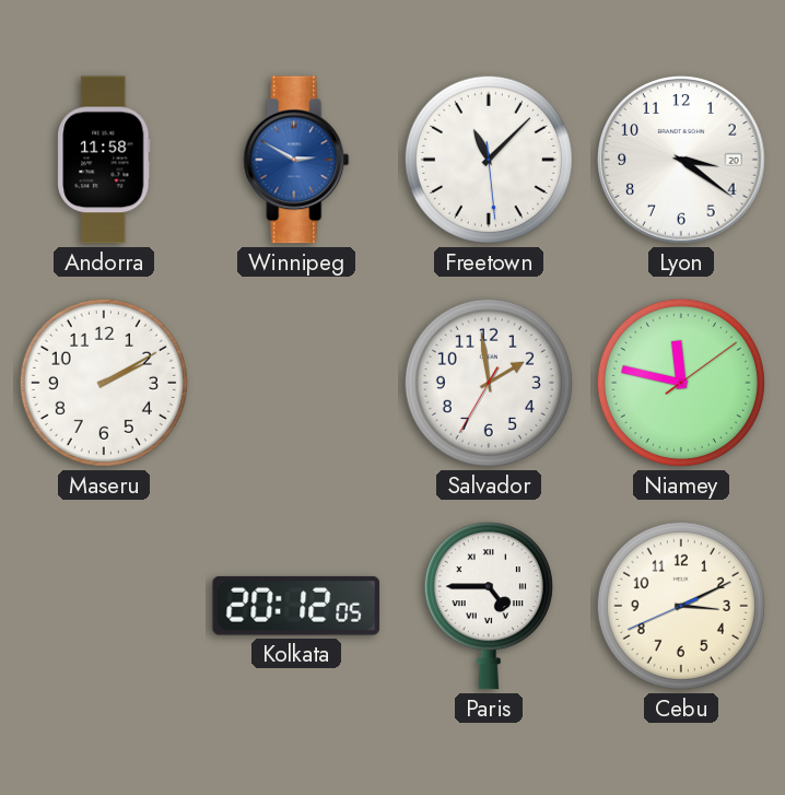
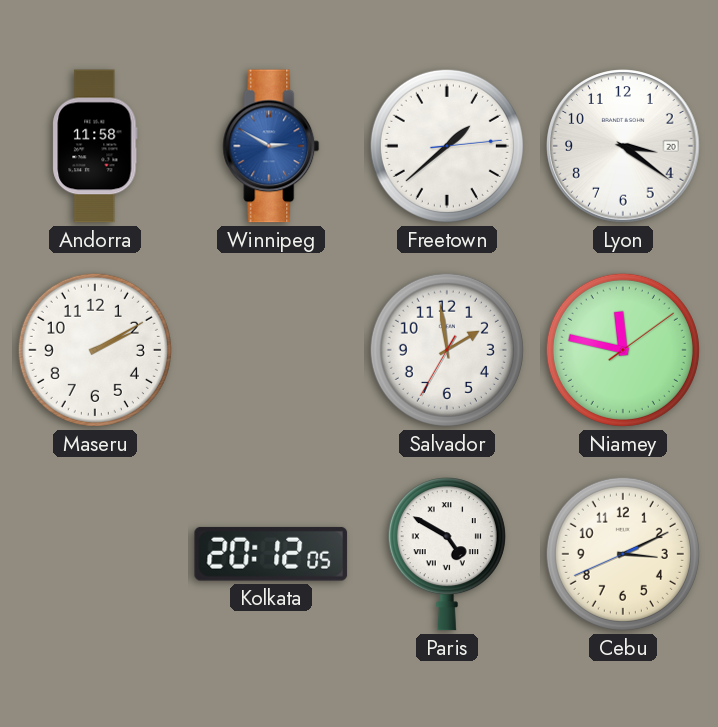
Freetown: 11:07 -> 1:38 (447, 146)
Paris: 4:45 -> 4:50 (447, 554)
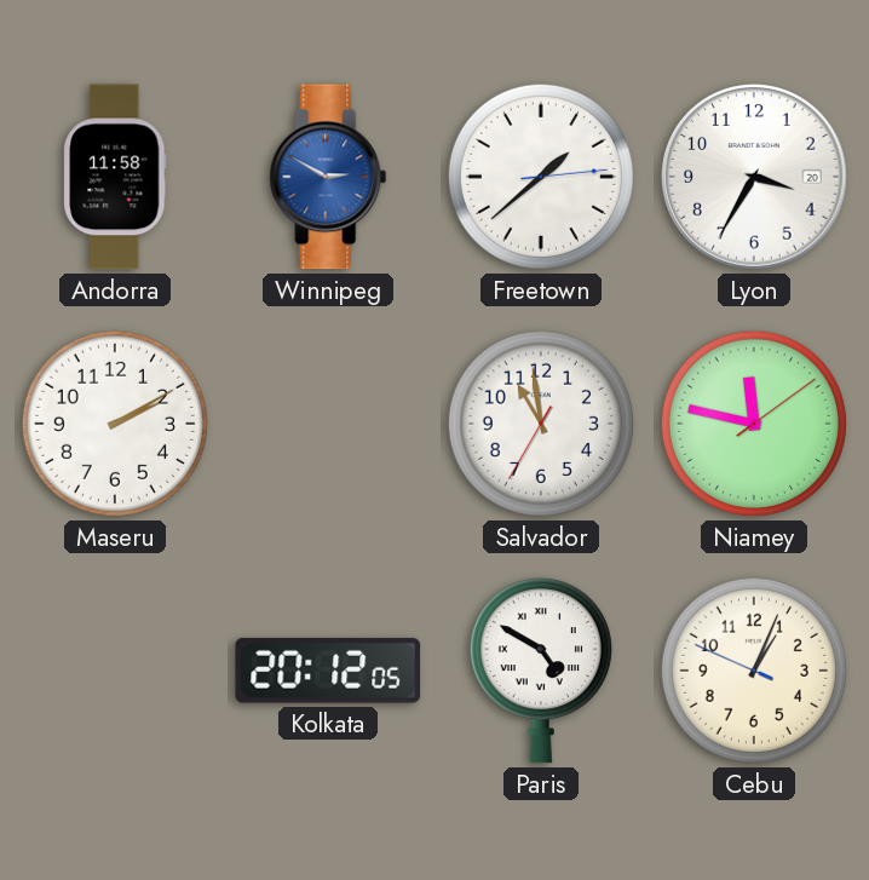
Lyon: 3:21 -> 3:35 (754, 177)
Salvador: 1:58 -> 10:58 (541, 424)
Cebu: 3:10 -> 1:03 (754, 671)
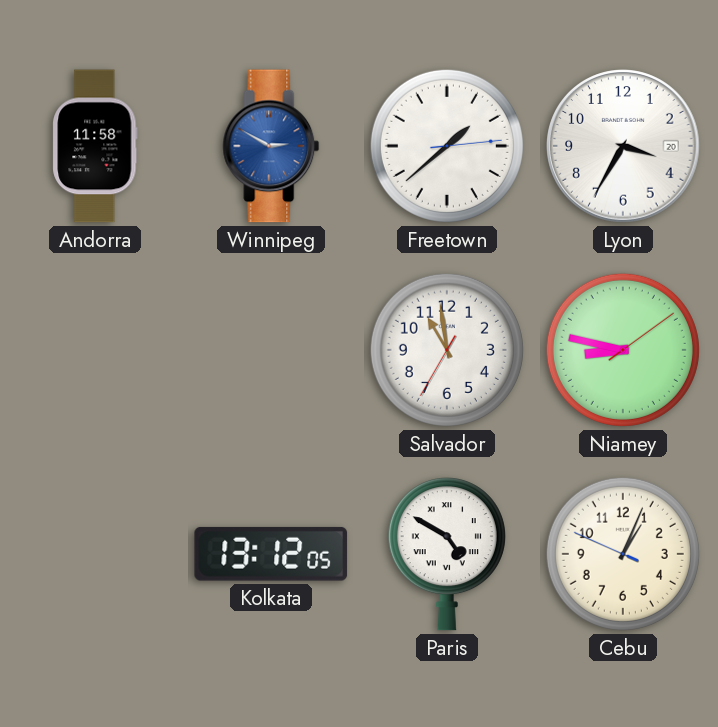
Maseru: 2:10 -> none (115, 424)
Niamey: 11:47 -> 8:47 (623, 350)
Kolkata: 20:12 -> 13:12 (271, 554)
